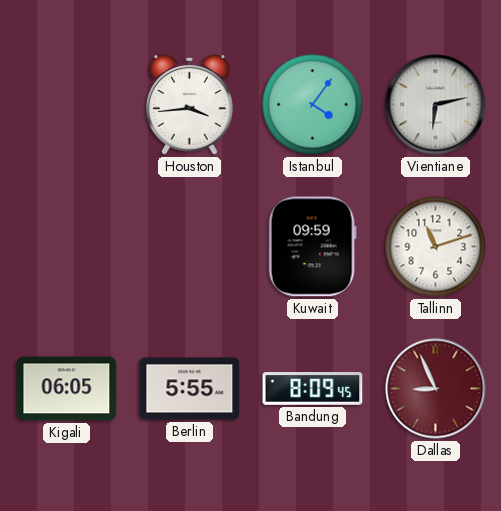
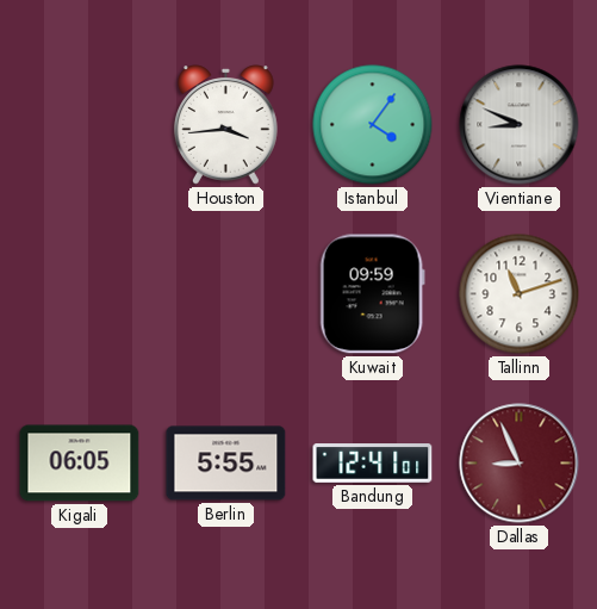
Vientiane: 6:13 -> 8:49 (520, 125)
Bandung: 8:09 -> 12:41 (373, 464)
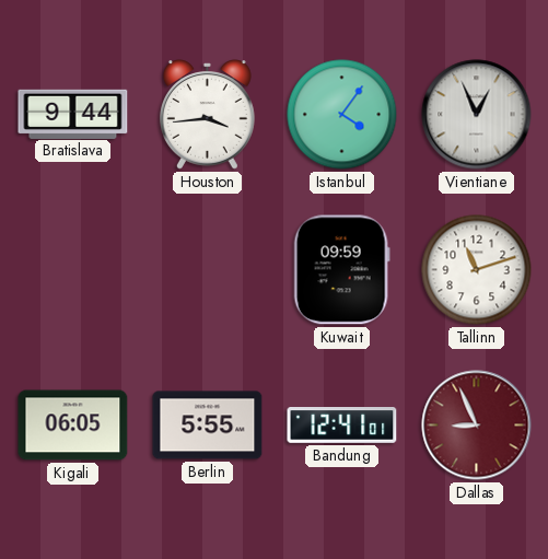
Bratislava: none -> 9:44 (73, 114)
Vientiane: 8:49 -> 12:56 (477, 115)
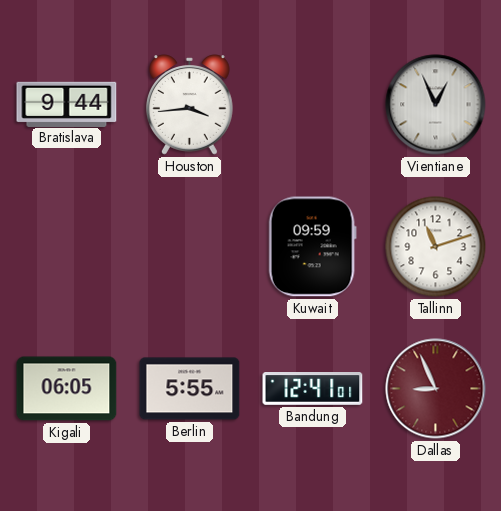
Istanbul: 4:06 -> none (342, 115)
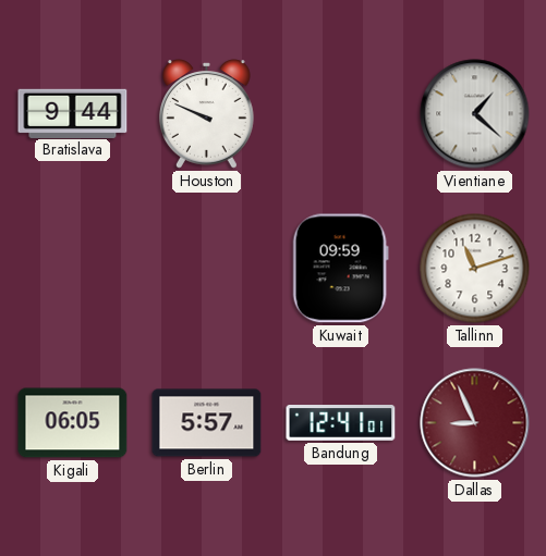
Houston: 3:44 -> 9:49 (207, 114)
Vientiane: 12:56 -> 1:22 (475, 114)
Berlin: 5:55 -> 5:57 (207, 423)
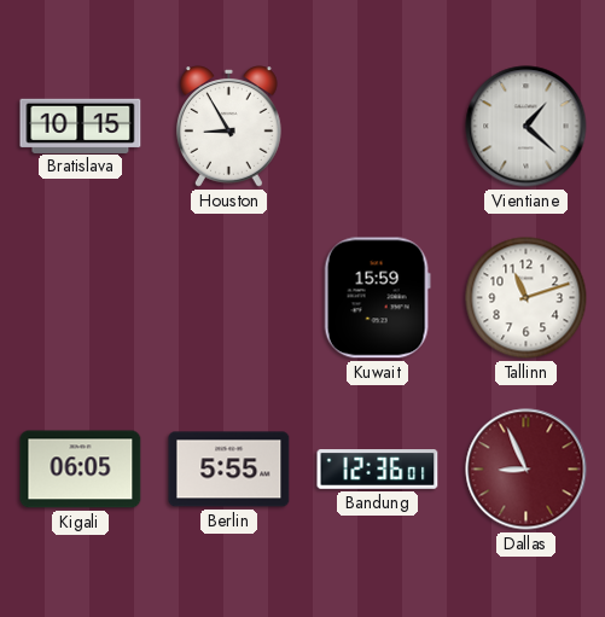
Bratislava: 9:44 -> 10:15 (81, 126)
Houston: 9:49 -> 8:55 (229, 127)
Kuwait: 09:59 -> 15:59 (377, 298)
Berlin: 5:57 -> 5:55 (229, 470)
Bandung: 12:41 -> 12:36 (378, 470)
